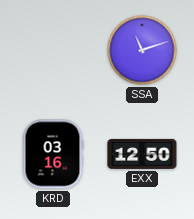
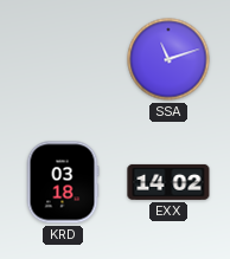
KRD: 03:16 -> 03:18 (63, 182)
EXX: 12:50 -> 14:02 (168, 182)
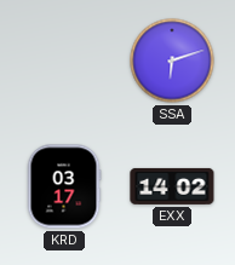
SSA: 11:12 -> 6:12 (172, 61)
KRD: 03:18 -> 03:17 (64, 186)
